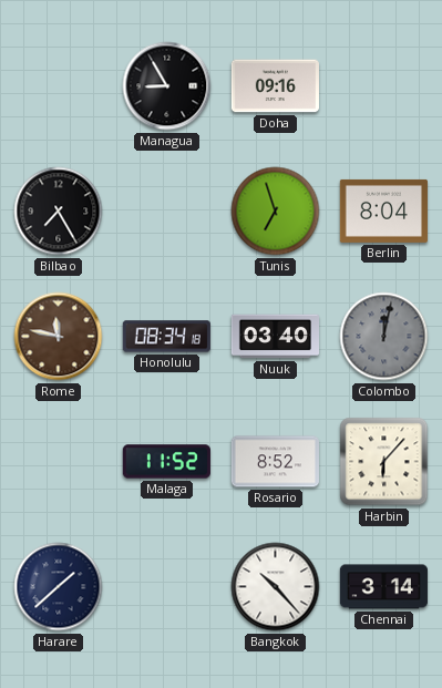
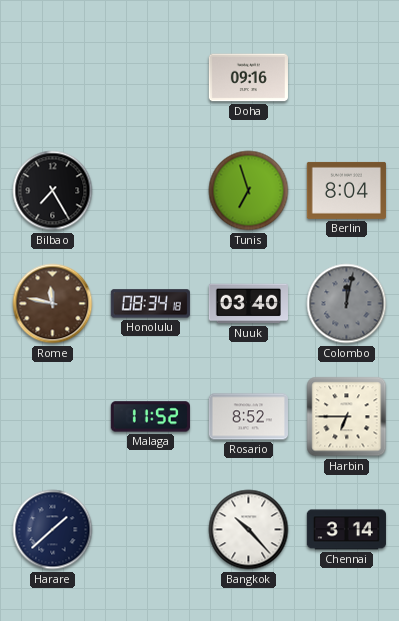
Managua: 8:55 -> none (167, 86)
Harbin: 6:07 -> 6:45 (347, 417)
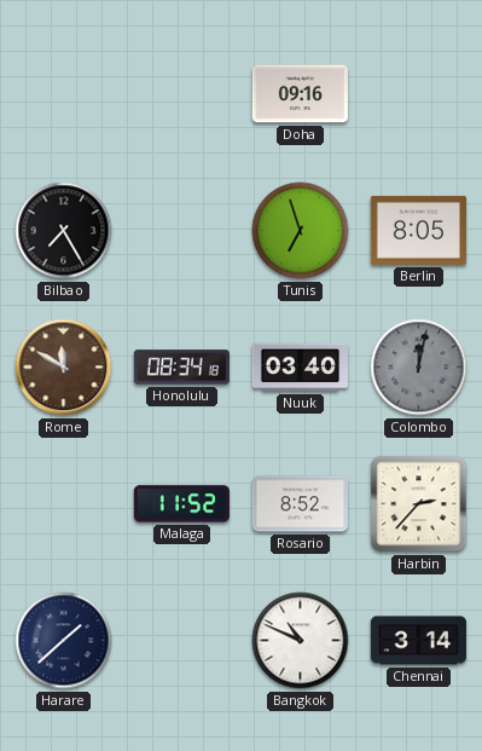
Berlin: 8:04 -> 8:05 (418, 230)
Rome: 11:47 -> 11:50 (64, 368)
Harbin: 6:45 -> 2:37 (419, 504)
Bangkok: 10:23 -> 10:49 (301, 641)
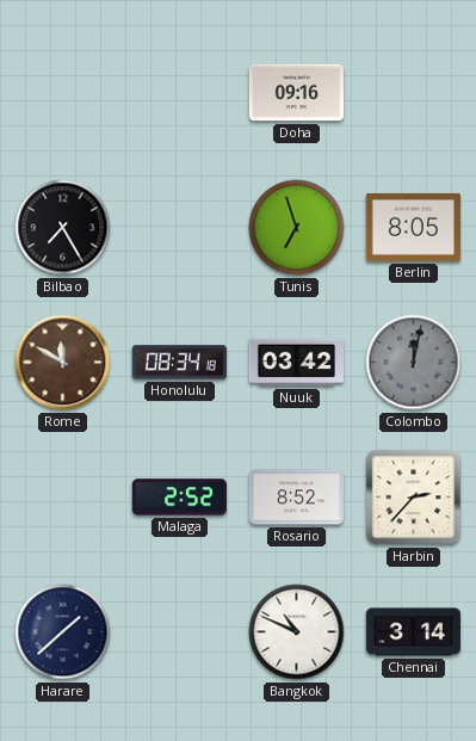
Nuuk: 03:40 -> 03:42 (296, 363)
Malaga: 11:52 -> 2:52 (179, 498)
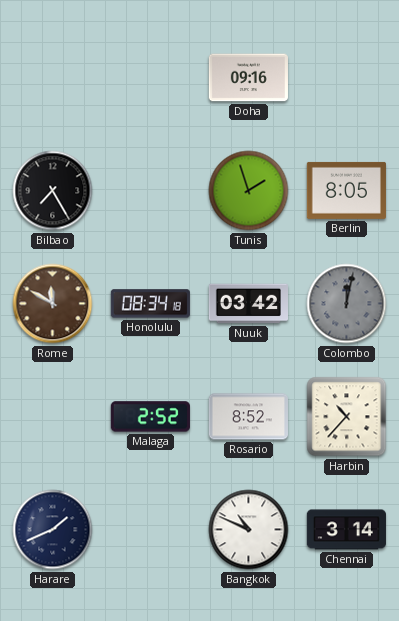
Tunis: 6:57 -> 1:57 (249, 191)
Harbin: 2:37 -> 10:37 (347, 417)
Harare: 1:38 -> 1:41 (53, 530)
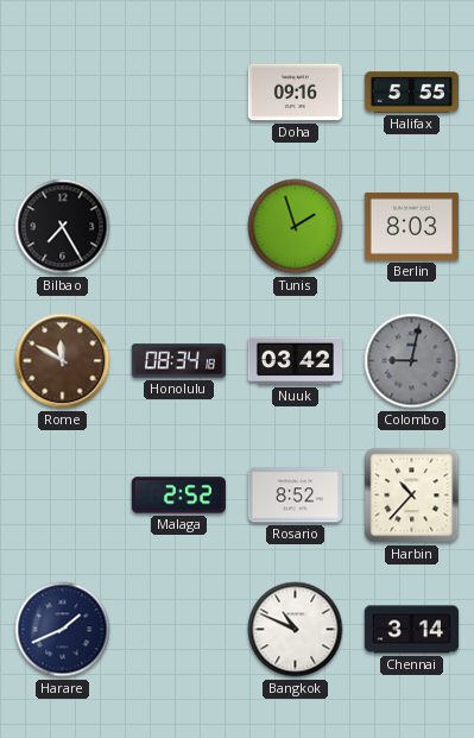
Halifax: none -> 5:55 (411, 93)
Berlin: 8:05 -> 8:03 (411, 226)
Colombo: 12:02 -> 9:02 (412, 361)
